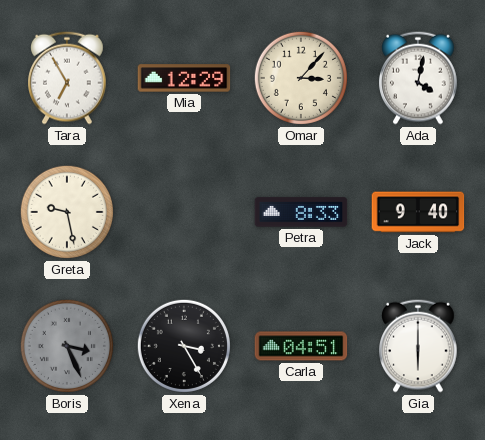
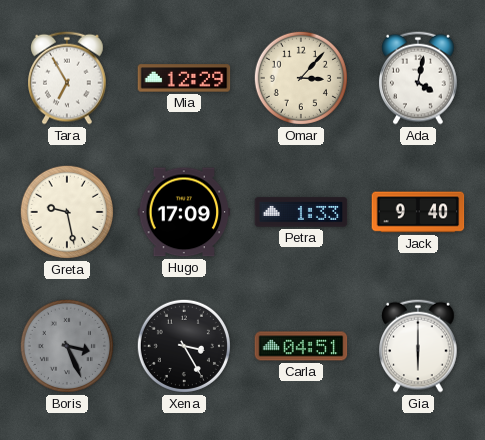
Hugo: none -> 17:09 (184, 212)
Petra: 8:33 -> 1:33 (301, 212)
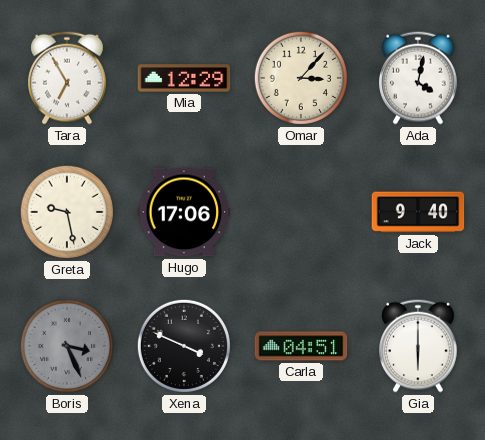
Hugo: 17:09 -> 17:06 (184, 212)
Petra: 1:33 -> none (301, 212)
Xena: 3:25 -> 3:49 (184, 346)
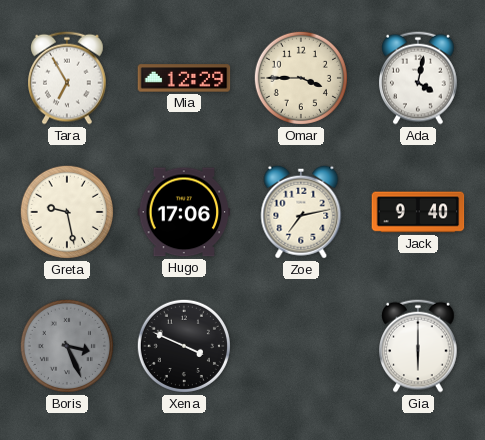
Omar: 3:07 -> 3:45 (301, 78)
Zoe: none -> 7:13 (301, 212)
Carla: 04:51 -> none (301, 346)
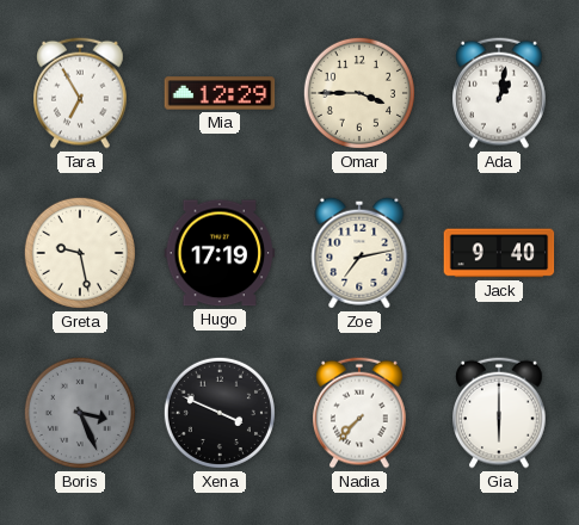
Ada: 4:02 -> 1:02 (500, 93)
Hugo: 17:06 -> 17:19 (220, 253)
Nadia: none -> 7:37 (361, 413)
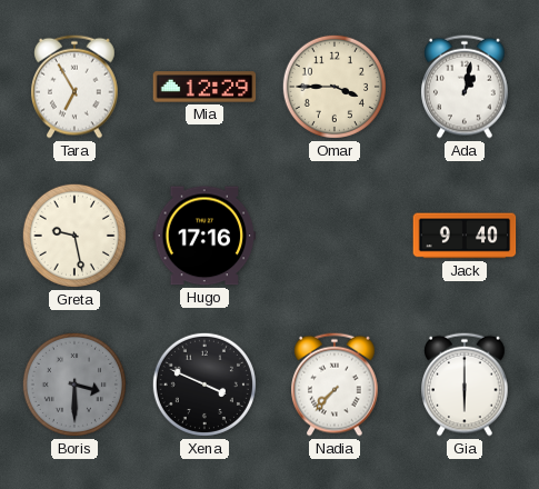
Hugo: 17:19 -> 17:16 (204, 236)
Zoe: 7:13 -> none (359, 253)
Boris: 3:26 -> 3:30 (74, 385)
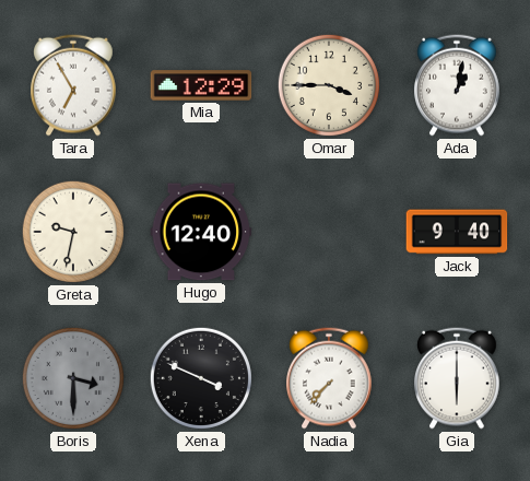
Greta: 9:28 -> 9:32 (73, 232)
Hugo: 17:16 -> 12:40 (201, 232)
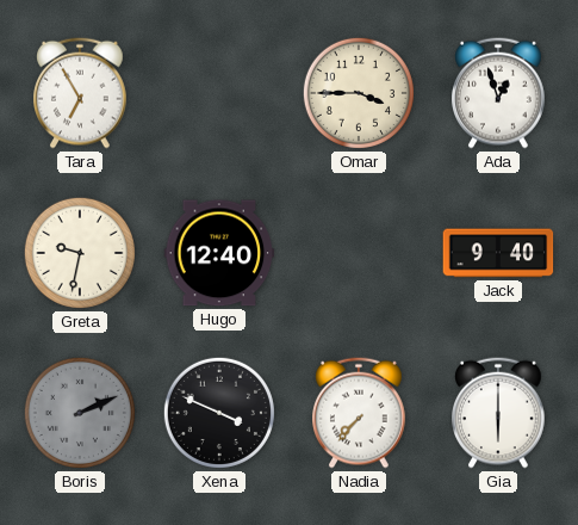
Mia: 12:29 -> none (201, 85)
Ada: 1:02 -> 12:57 (499, 93)
Boris: 3:30 -> 2:11 (80, 413)
